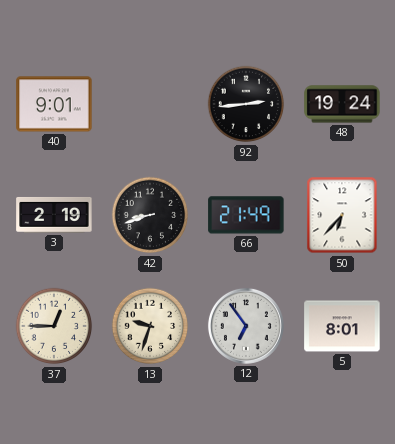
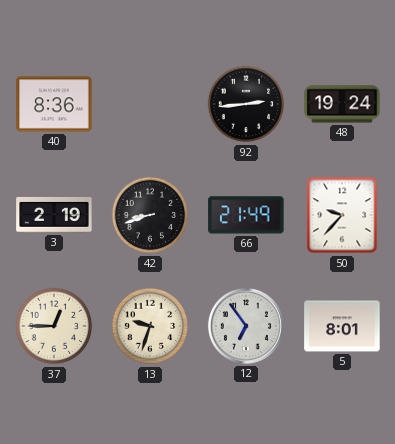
40: 9:01 -> 8:36 (54, 104)
50: 6:37 -> 9:37 (342, 215)
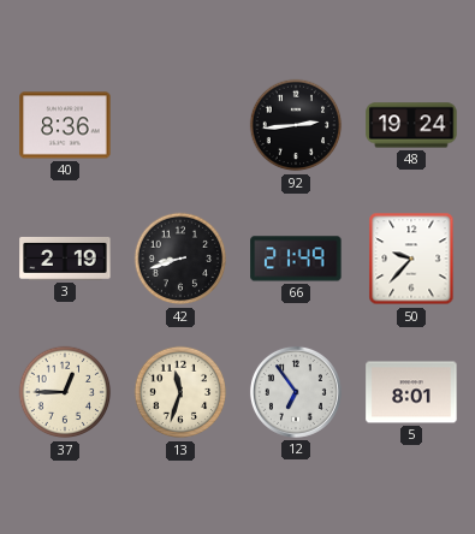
13: 9:33 -> 11:33 (180, 392)
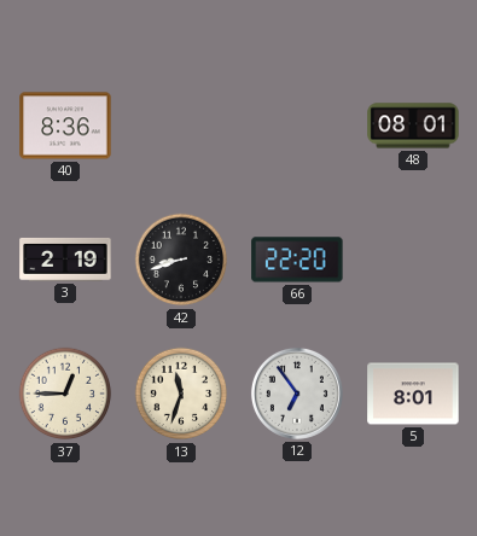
92: 2:44 -> none (296, 125)
48: 19:24 -> 08:01 (413, 126)
66: 21:49 -> 22:20 (297, 260)
50: 9:37 -> none (411, 259)
